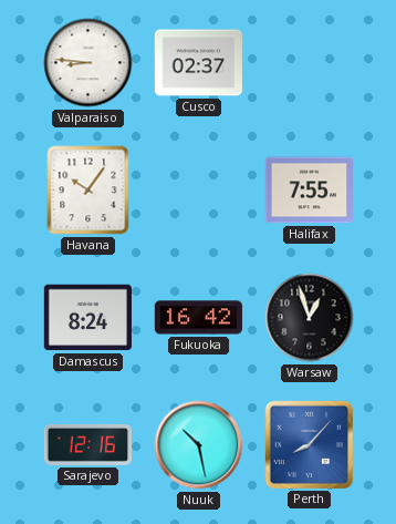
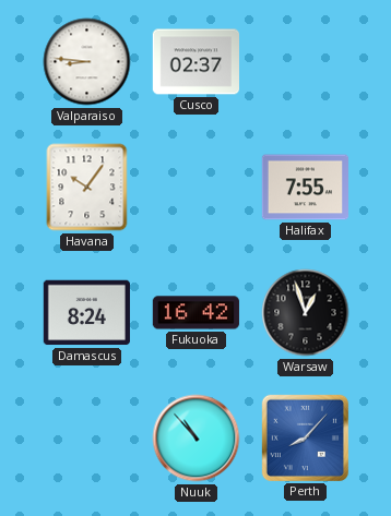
Sarajevo: 12:16 -> none (87, 444)
Nuuk: 10:28 -> 10:53 (197, 439)
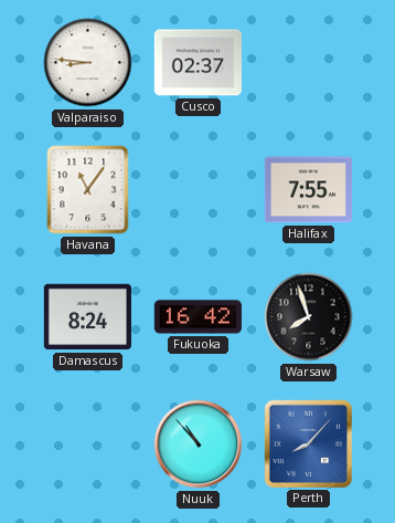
Havana: 10:06 -> 11:06 (88, 190)
Warsaw: 12:57 -> 7:57 (309, 317)
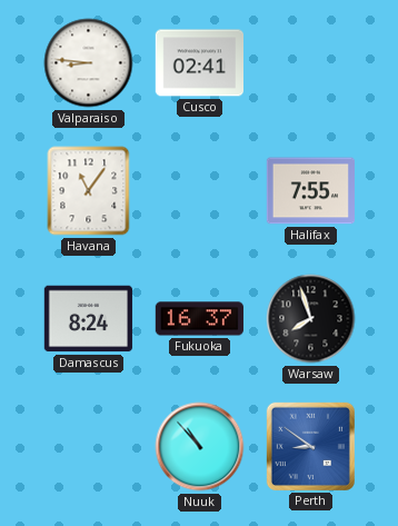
Cusco: 02:37 -> 02:41 (199, 63)
Fukuoka: 16:42 -> 16:37 (199, 319)
Perth: 8:07 -> 8:51 (310, 446)
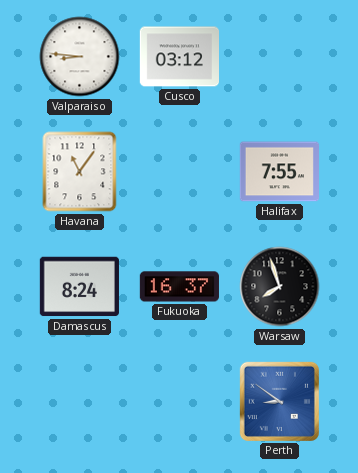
Cusco: 02:41 -> 03:12 (179, 57)
Nuuk: 10:53 -> none (200, 447)
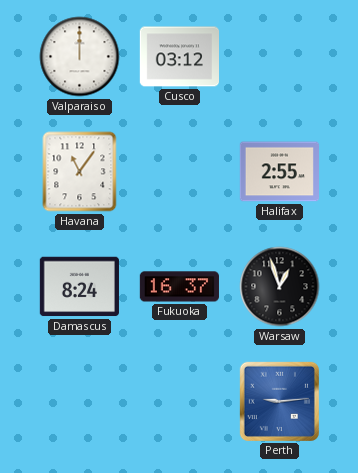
Valparaiso: 8:46 -> 12:00 (80, 57)
Halifax: 7:55 -> 2:55 (279, 172)
Warsaw: 7:57 -> 12:57 (280, 287)
Perth: 8:51 -> 9:14 (279, 401)
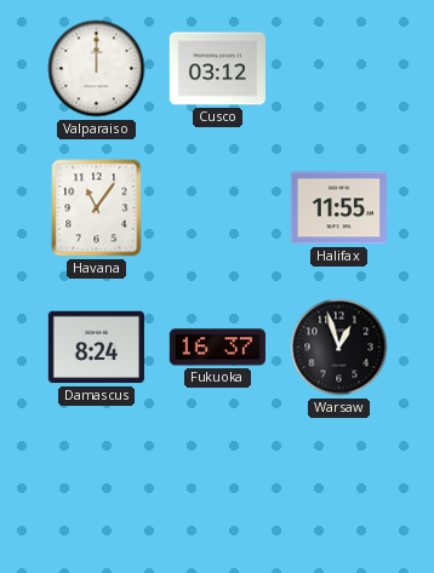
Halifax: 2:55 -> 11:55 (338, 208)
Perth: 9:14 -> none (279, 401)
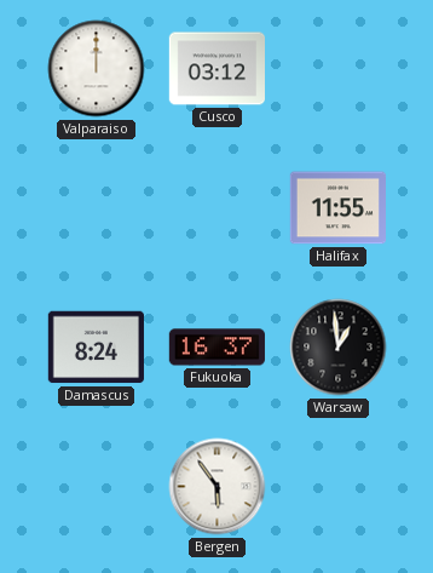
Havana: 11:06 -> none (97, 208)
Warsaw: 12:57 -> 12:59 (339, 348)
Bergen: none -> 5:54 (218, 487)
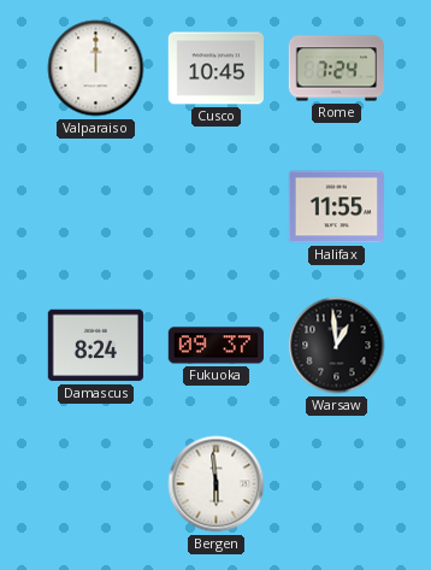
Cusco: 03:12 -> 10:45 (215, 69)
Rome: none -> 7:24 (336, 69)
Fukuoka: 16:37 -> 09:37 (215, 346)
Bergen: 5:54 -> 5:59 (217, 484)
